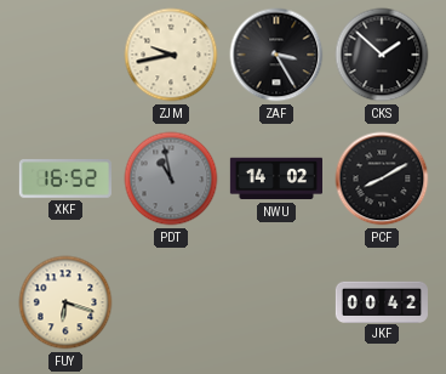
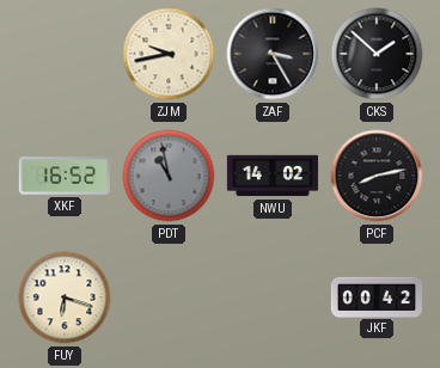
PCF: 8:10 -> 8:13 (377, 176)
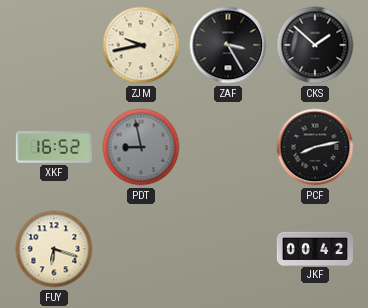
PDT: 10:58 -> 8:58 (141, 147)
NWU: 14:02 -> none (271, 176)
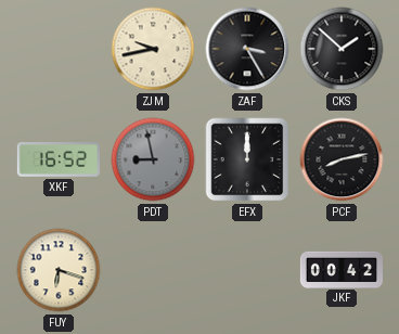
EFX: none -> 12:00 (247, 159)
